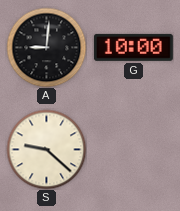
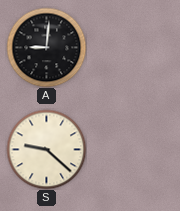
G: 10:00 -> none (133, 47)
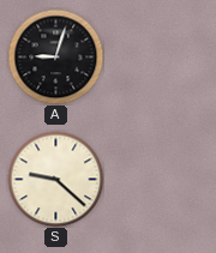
A: 9:01 -> 9:03 (55, 56)
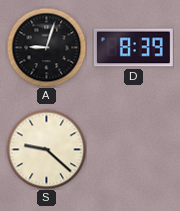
D: none -> 8:39 (133, 48)
